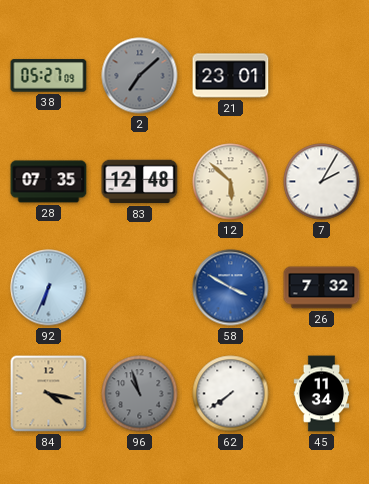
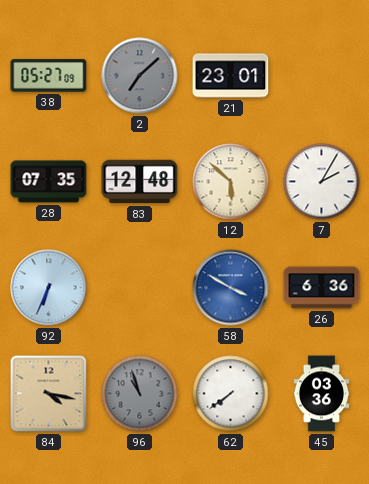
26: 7:32 -> 6:36 (322, 288)
45: 11:34 -> 03:36 (322, 394)
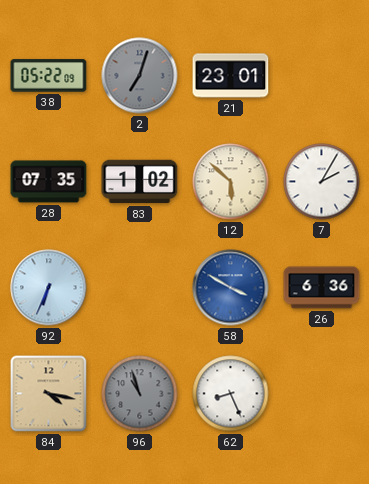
38: 05:27 -> 05:22 (49, 76)
2: 7:08 -> 7:03 (140, 76)
83: 12:48 -> 1:02 (140, 182)
62: 7:39 -> 8:26 (231, 394)
45: 03:36 -> none (322, 394)
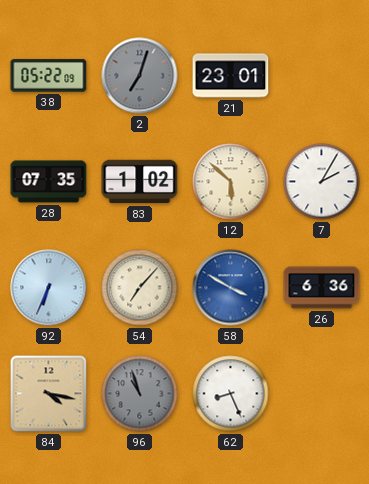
54: none -> 7:07 (140, 288)
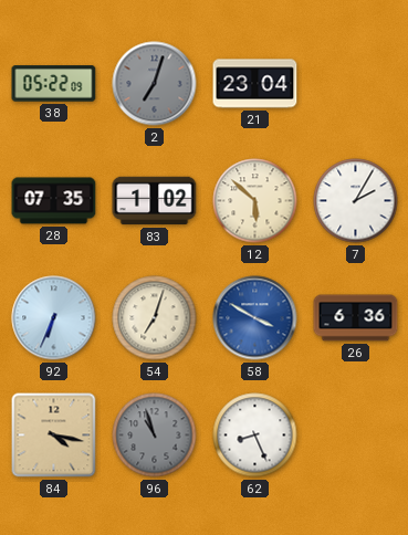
21: 23:01 -> 23:04 (255, 84)
54: 7:07 -> 7:03 (155, 318)
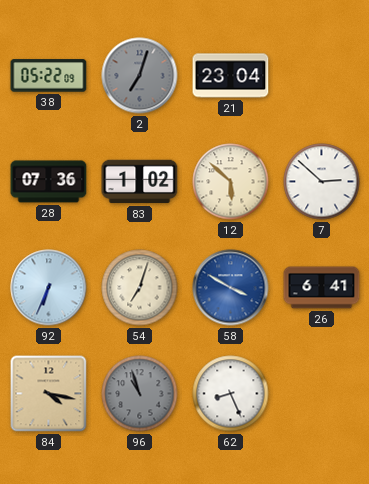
28: 07:35 -> 07:36 (49, 182)
7: 2:05 -> 2:52 (322, 182)
26: 6:36 -> 6:41 (322, 288)
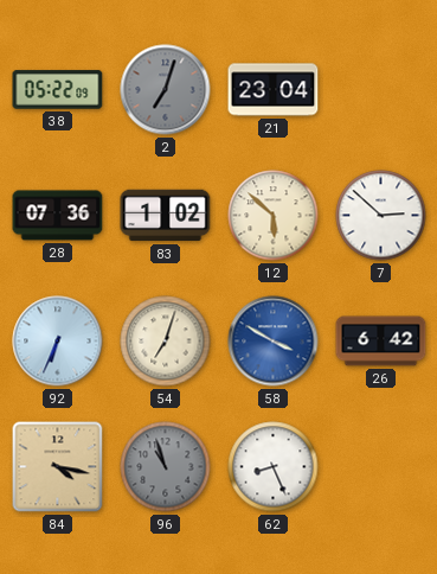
26: 6:41 -> 6:42 (381, 342)
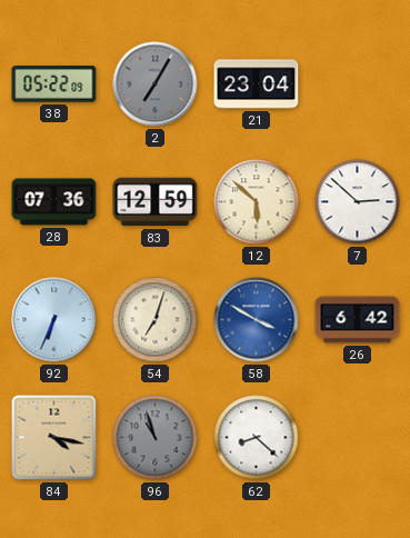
2: 7:03 -> 7:05 (156, 84)
83: 1:02 -> 12:59 (156, 202)
62: 8:26 -> 8:22 (257, 438)
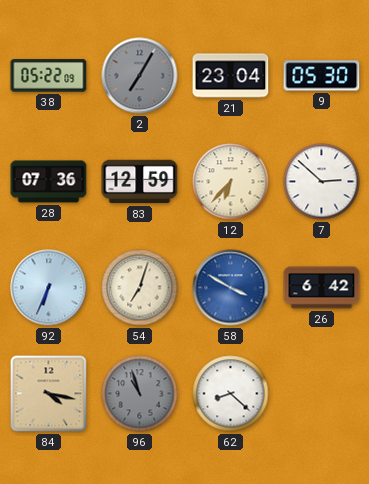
9: none -> 05:30 (322, 76)
12: 5:52 -> 6:37 (231, 182)
